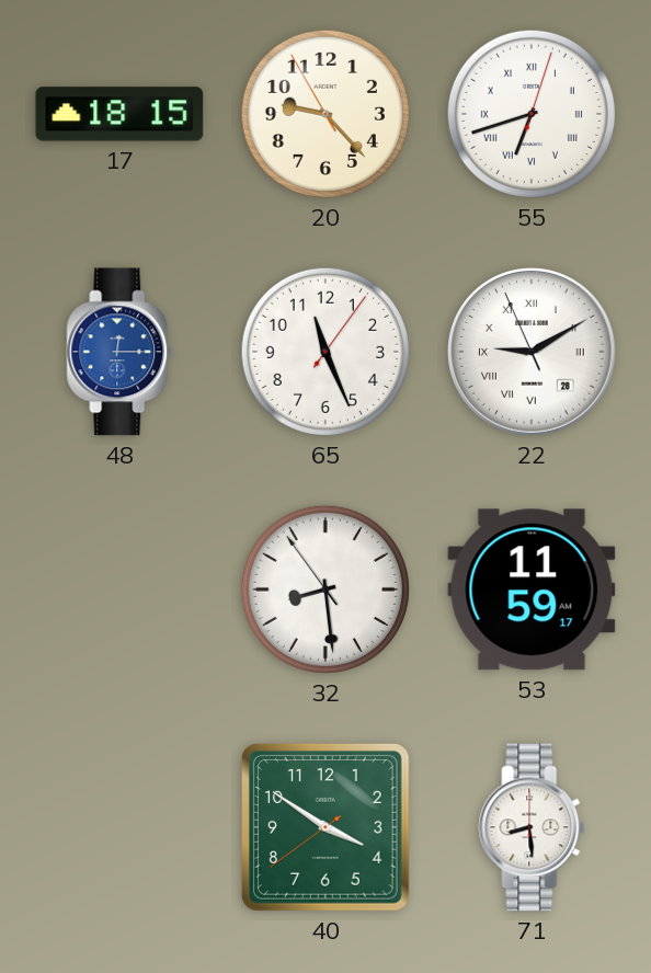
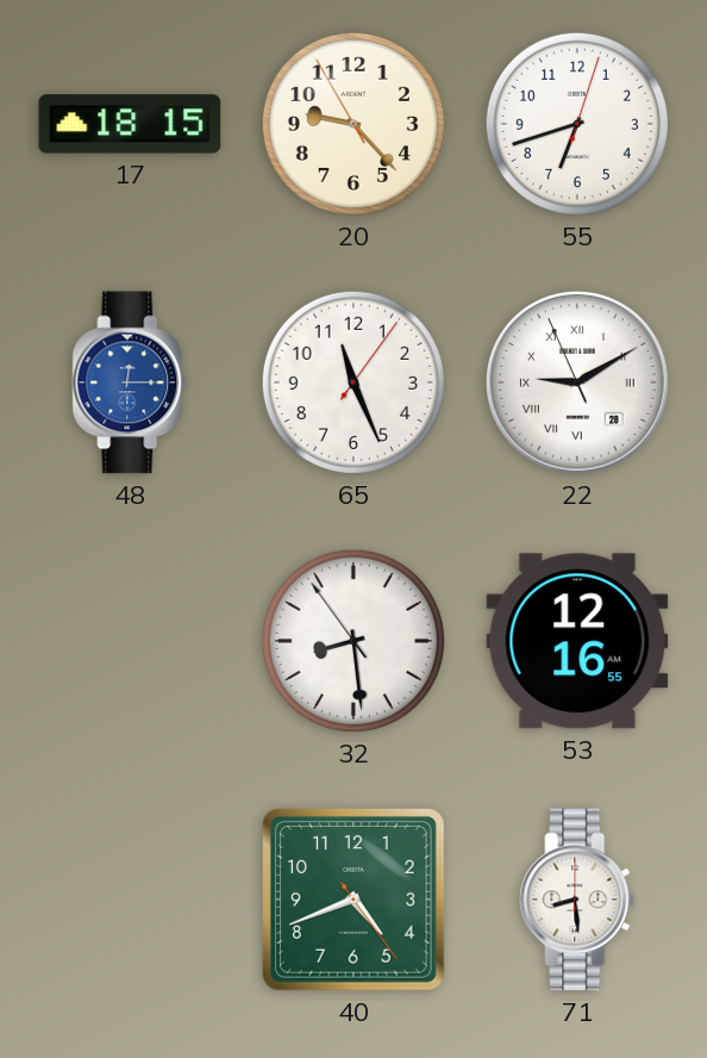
55 numerals: Roman -> Arabic (577, 124)
53: 11:59 -> 12:16 (577, 641)
40: 3:50 -> 4:41 (353, 900)
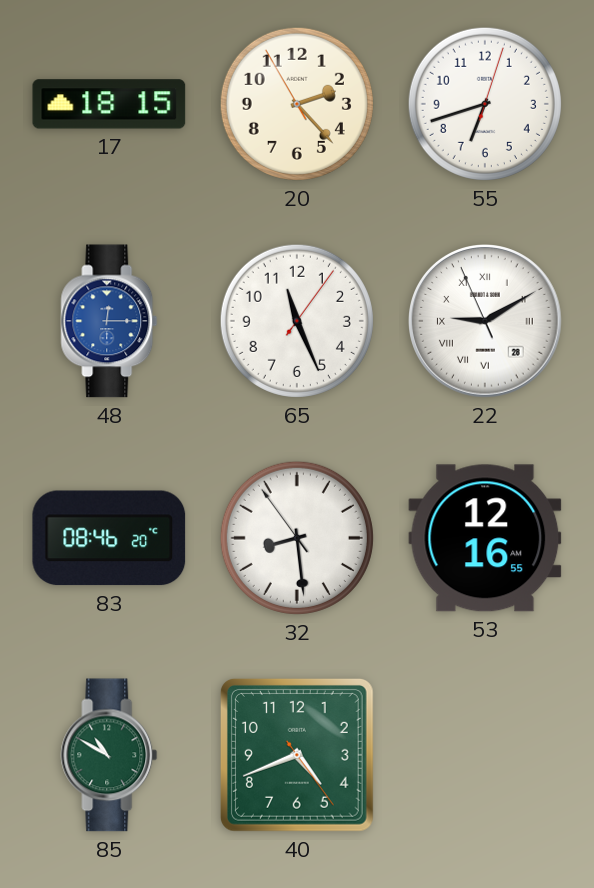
20: 9:22 -> 2:22 (297, 104)
83: none -> 08:46 (109, 538)
85: none -> 10:50 (109, 755)
71: 8:29 -> none (577, 900)
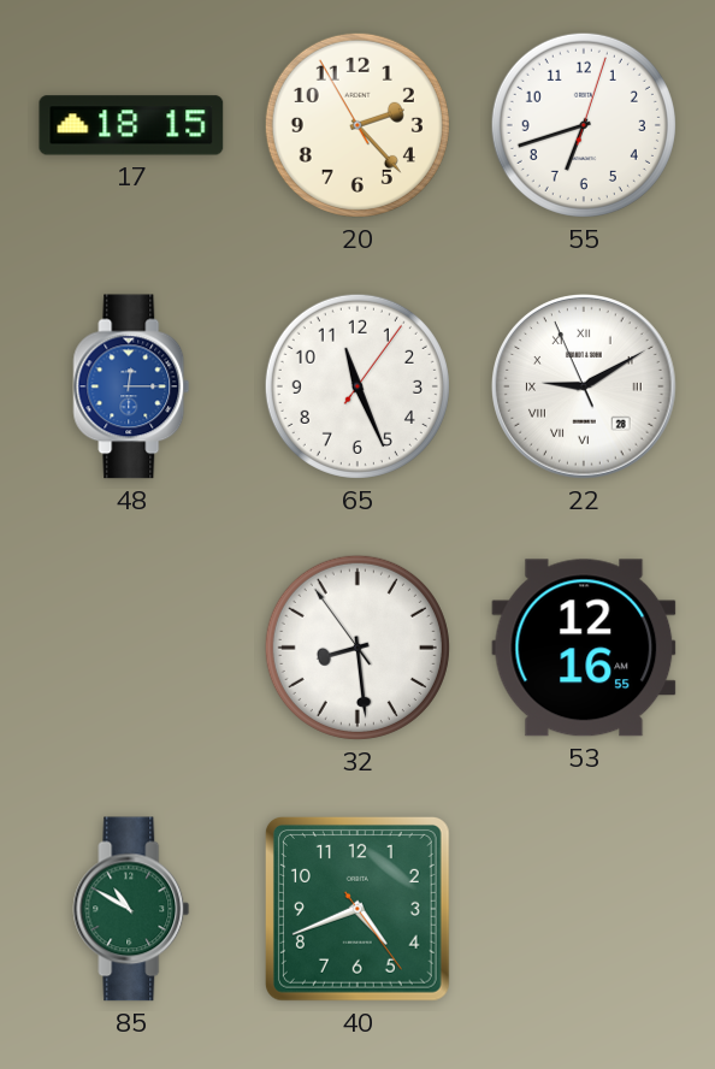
83: 08:46 -> none (109, 538)
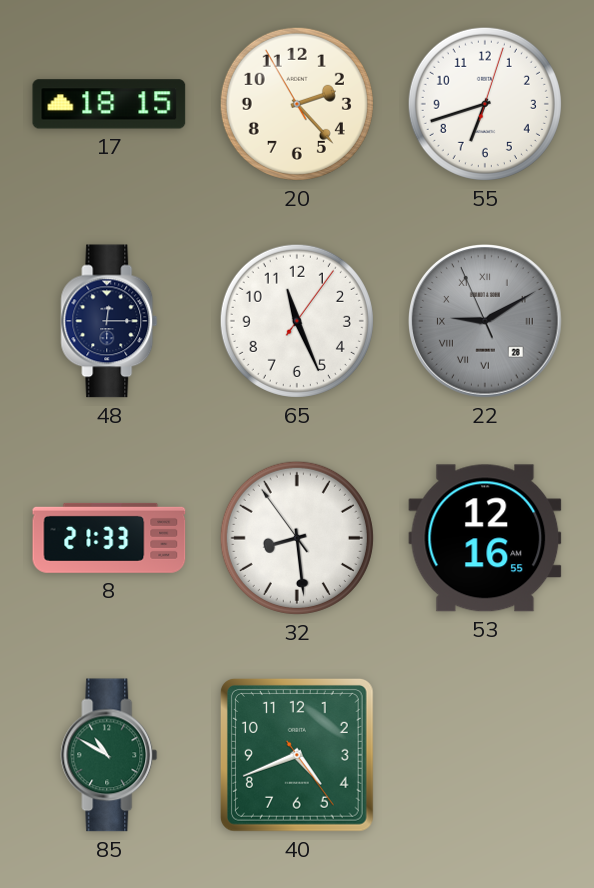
48 dial: blue -> navy (109, 321)
22 dial: white -> grey (485, 321)
8: none -> 21:33 (109, 538)
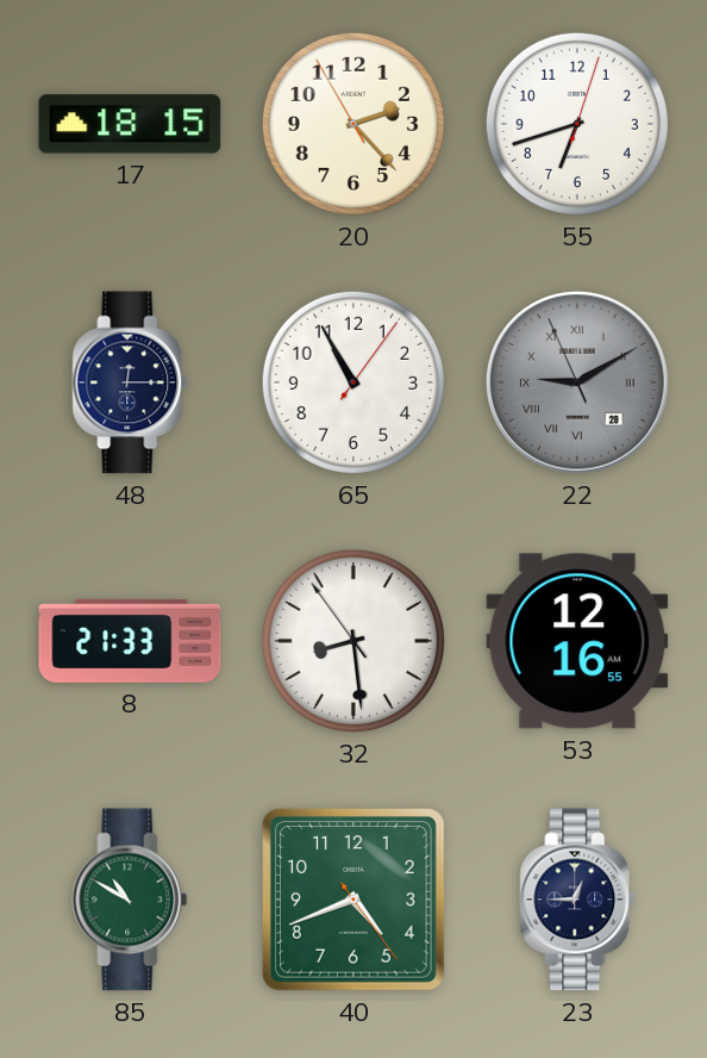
65: 11:26 -> 10:55 (353, 382)
23: none -> 12:45 (577, 900)
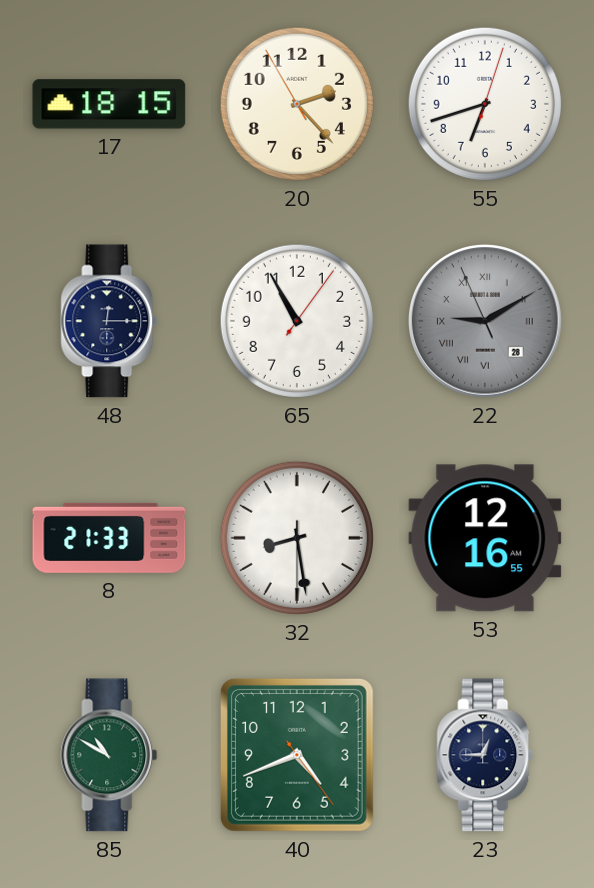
32: 8:28:54 -> 8:28:30 (297, 538)
